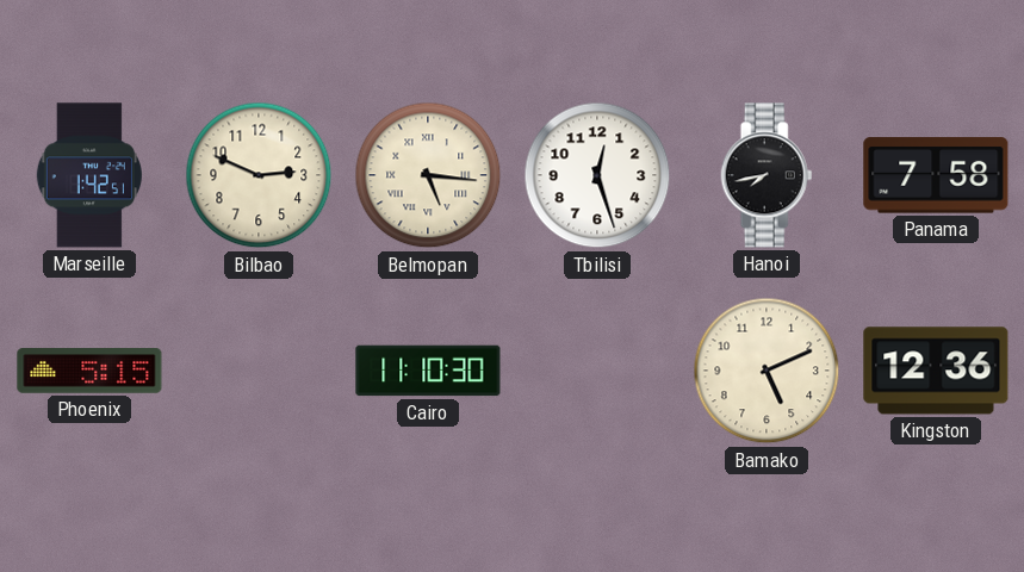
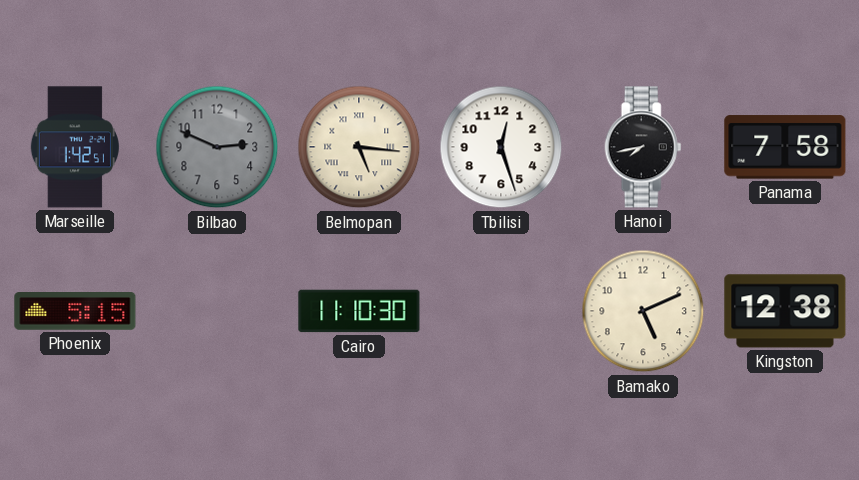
Bilbao dial: cream -> grey (217, 147)
Kingston: 12:36 -> 12:38 (785, 311)
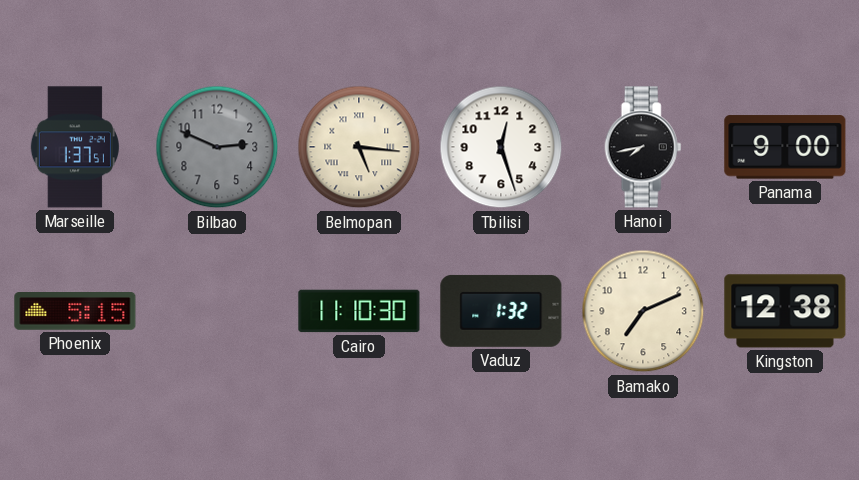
Marseille: 1:42 -> 1:37 (75, 147)
Panama: 7:58 -> 9:00 (785, 147)
Vaduz: none -> 1:32 (501, 311)
Bamako: 5:11 -> 7:11 (643, 311)
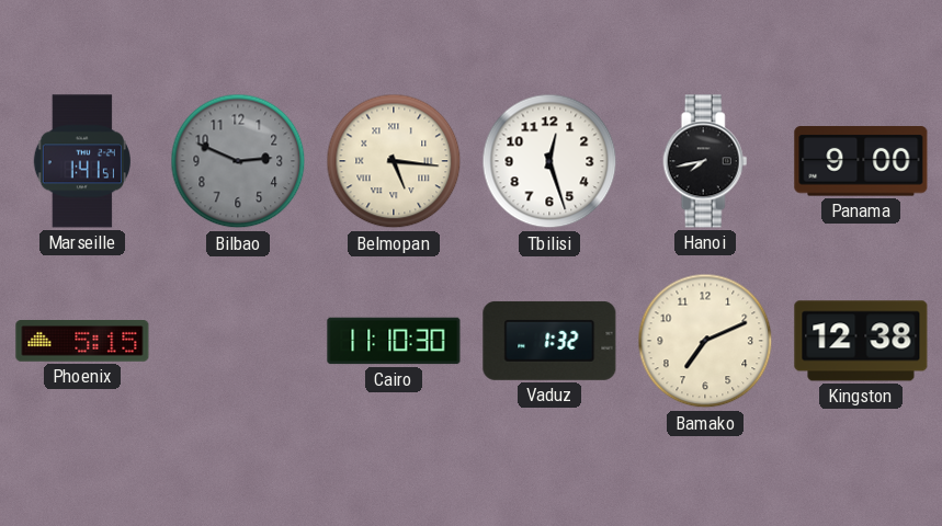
Marseille: 1:37 -> 1:41 (82, 161)
